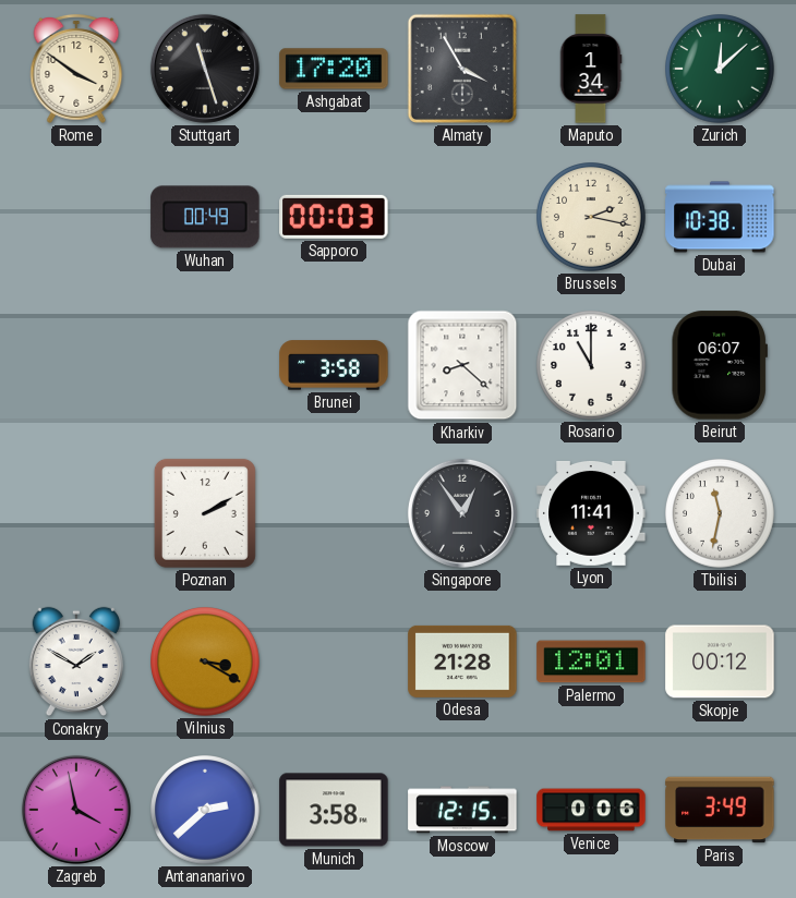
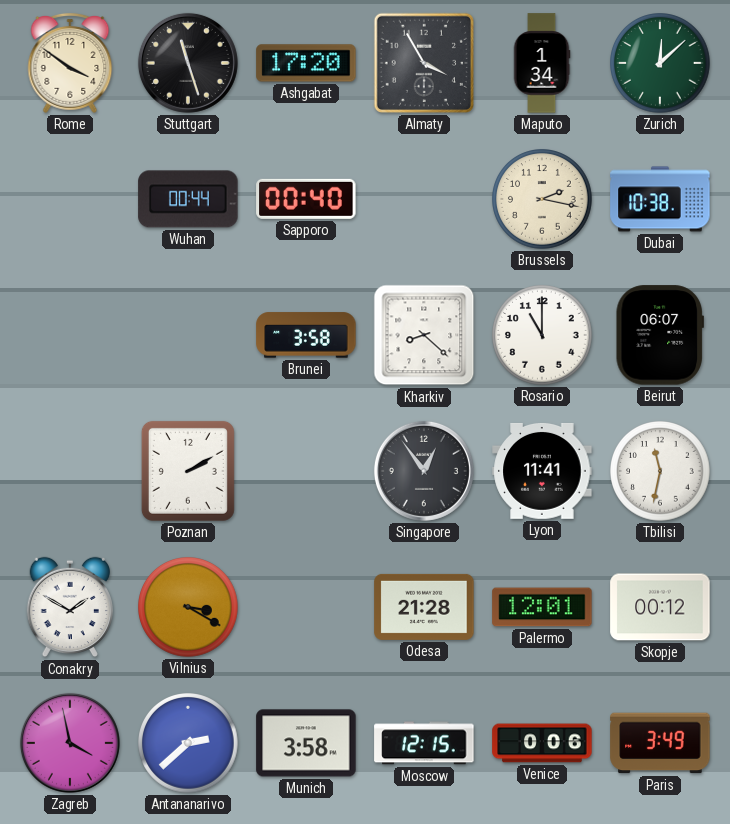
Wuhan: 00:49 -> 00:44 (188, 199)
Sapporo: 00:03 -> 00:40 (306, 199)
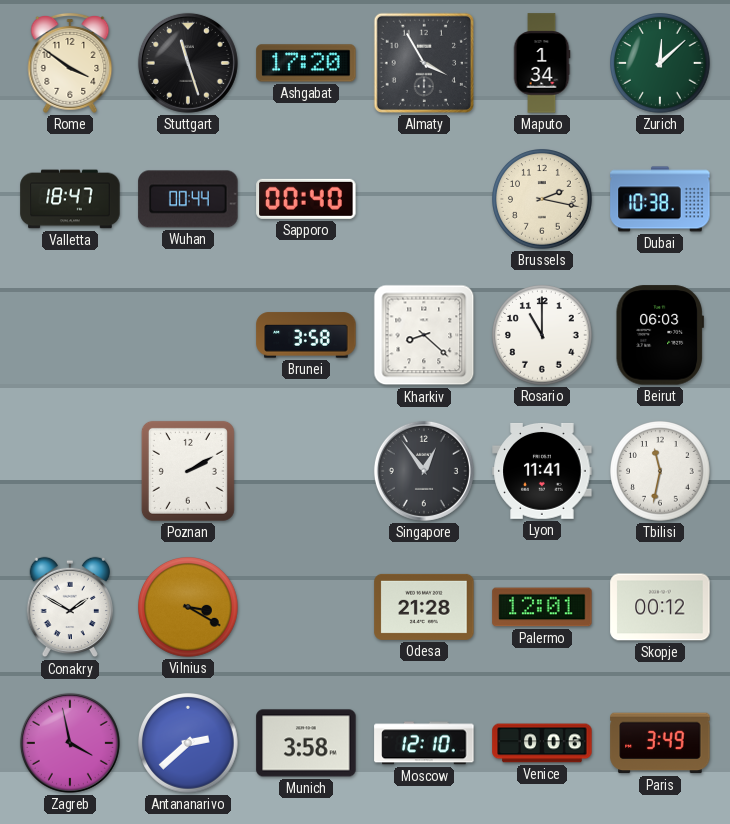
Valletta: none -> 18:47 (70, 199)
Beirut: 06:07 -> 06:03 (660, 335)
Moscow: 12:15 -> 12:10 (424, 743)
